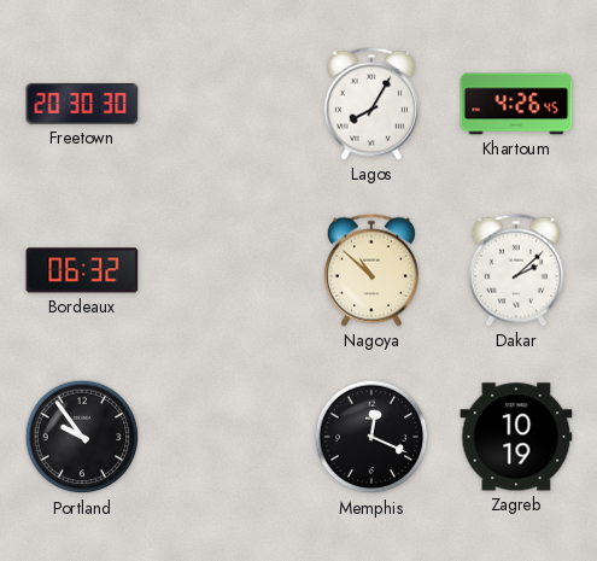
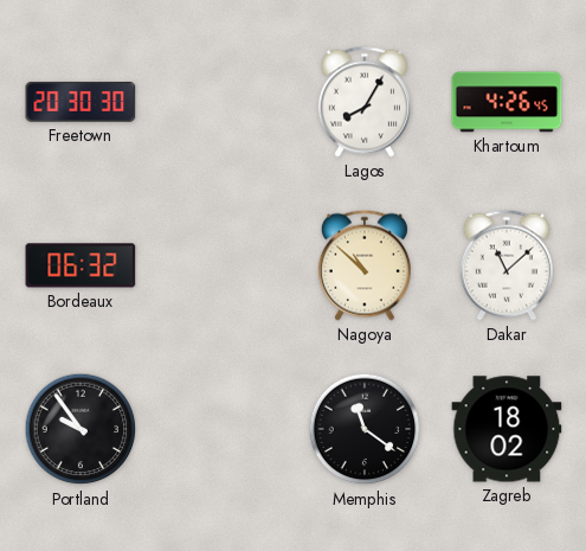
Dakar: 2:08 -> 11:08 (507, 265)
Memphis: 12:19 -> 11:21 (365, 429)
Zagreb: 10:19 -> 18:02 (507, 429)
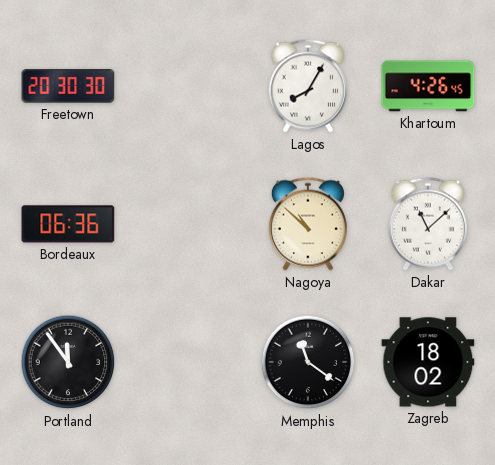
Bordeaux: 06:32 -> 06:36 (68, 224)
Portland: 9:54 -> 11:54 (68, 362)
